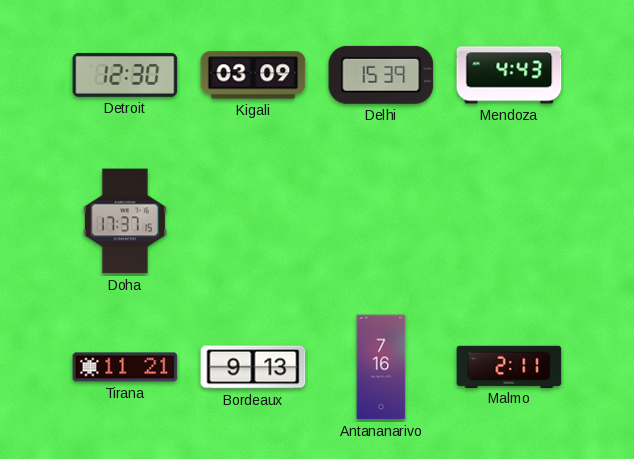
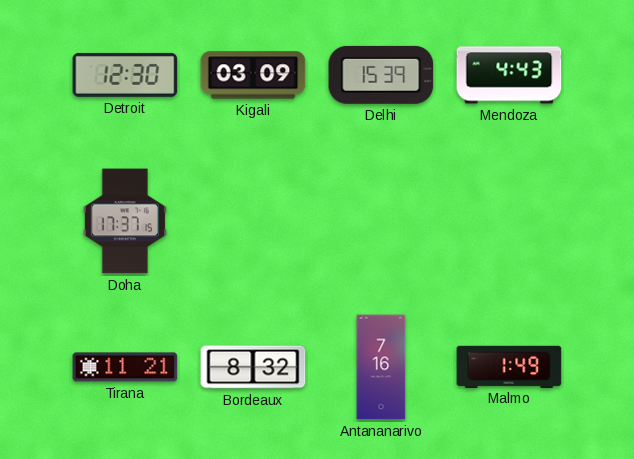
Bordeaux: 9:13 -> 8:32 (253, 367)
Malmo: 2:11 -> 1:49 (509, 366)
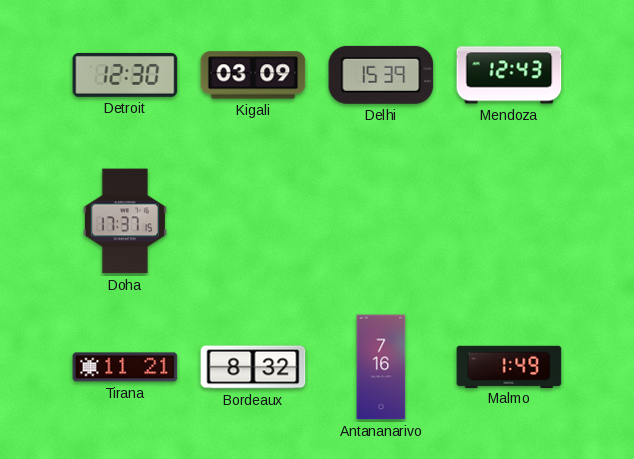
Mendoza: 4:43 -> 12:43 (509, 75)
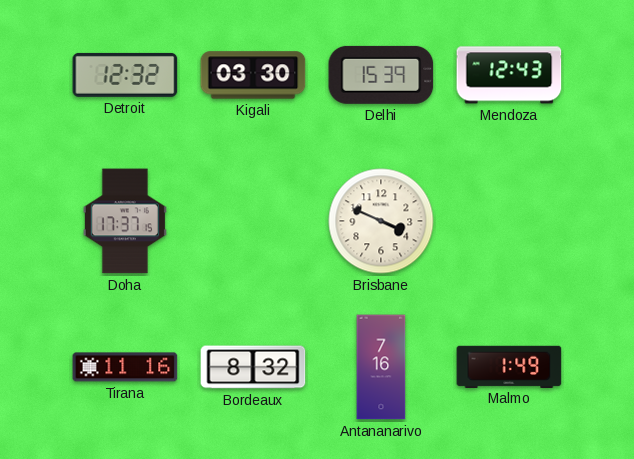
Detroit: 12:30 -> 12:32 (125, 75)
Kigali: 03:09 -> 03:30 (253, 75)
Brisbane: none -> 3:49 (381, 221)
Tirana: 11:21 -> 11:16 (125, 367)
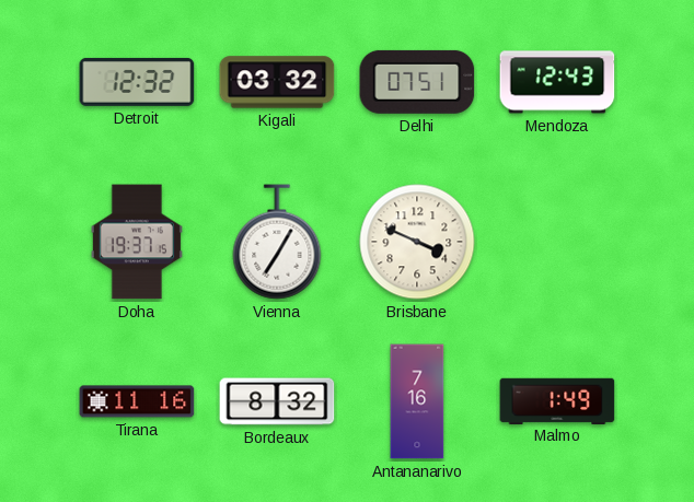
Kigali: 03:30 -> 03:32 (277, 82)
Delhi: 15:39 -> 07:51 (417, 82)
Doha: 17:37 -> 19:37 (137, 242)
Vienna: none -> 7:05 (277, 242)
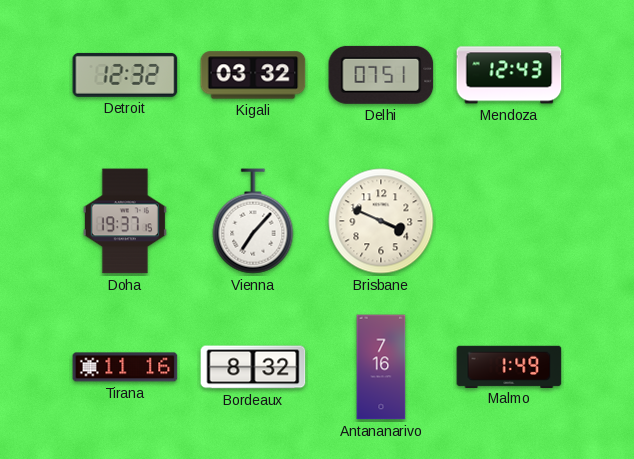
Vienna: 7:05 -> 7:07 (253, 221)
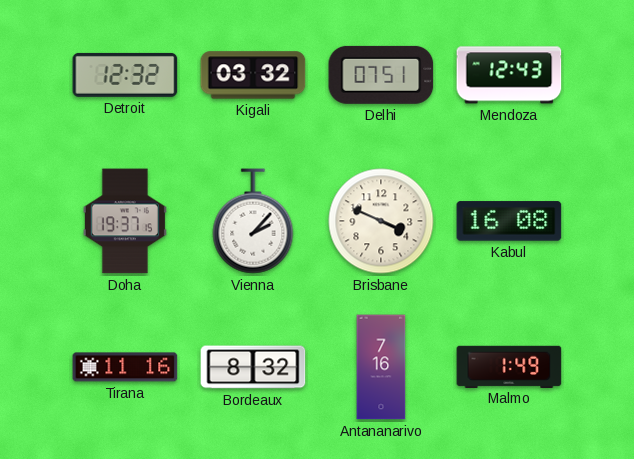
Vienna: 7:07 -> 2:07 (253, 221)
Kabul: none -> 16:08 (509, 221)
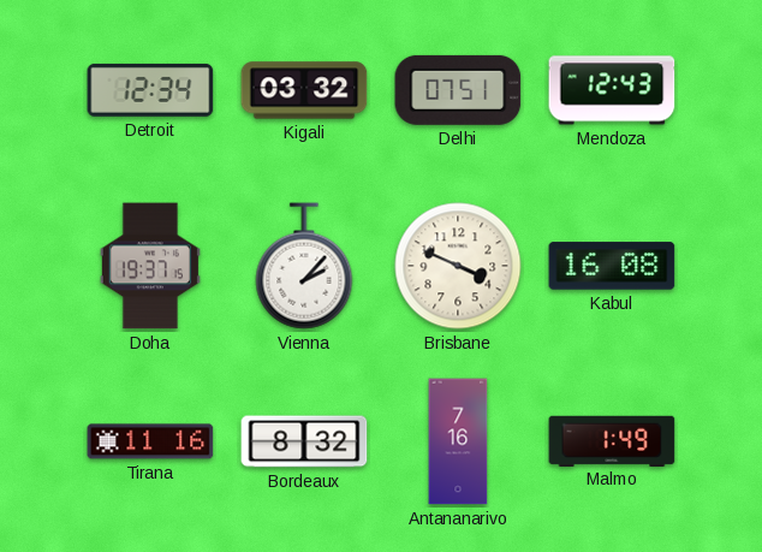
Detroit: 12:32 -> 12:34 (150, 90)
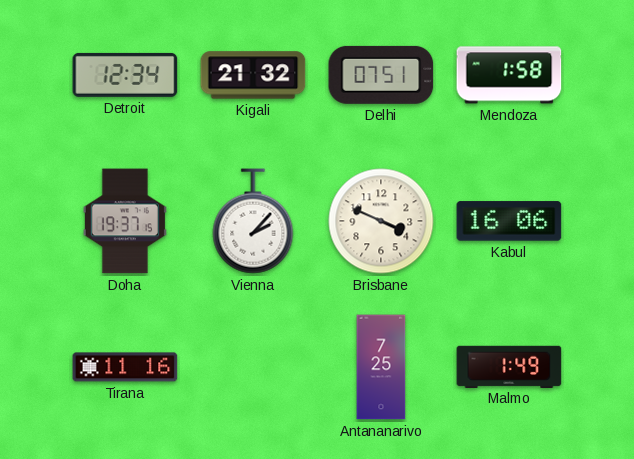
Kigali: 03:32 -> 21:32 (253, 75)
Mendoza: 12:43 -> 1:58 (509, 75)
Kabul: 16:08 -> 16:06 (509, 221)
Bordeaux: 8:32 -> none (304, 441)
Antananarivo: 7:16 -> 7:25 (381, 367)
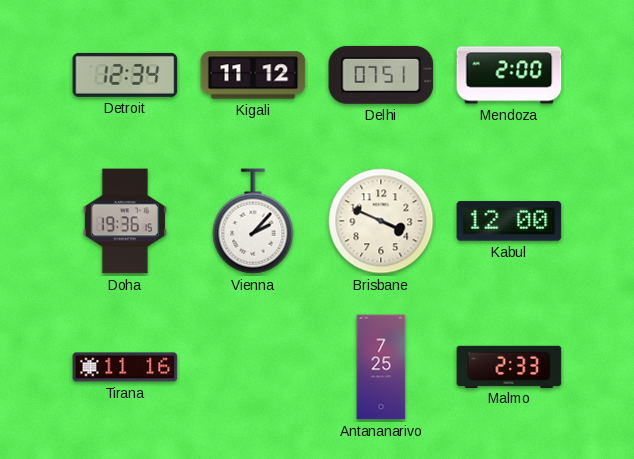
Kigali: 21:32 -> 11:12 (253, 75)
Mendoza: 1:58 -> 2:00 (509, 75)
Doha: 19:37 -> 19:36 (125, 221)
Kabul: 16:06 -> 12:00 (509, 221)
Malmo: 1:49 -> 2:33 (509, 366)
